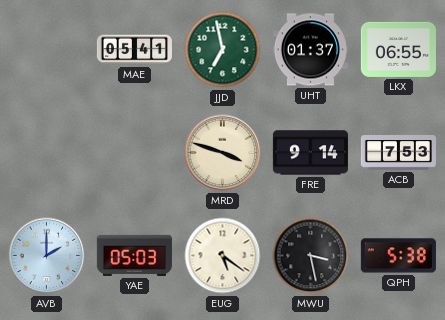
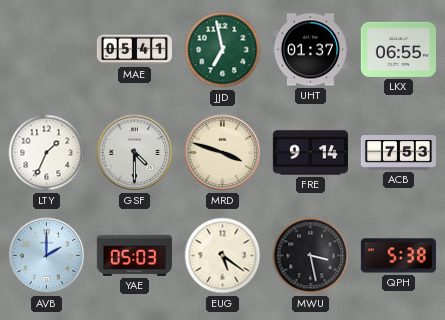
LTY: none -> 1:34 (47, 153)
GSF: none -> 4:30 (135, 153)
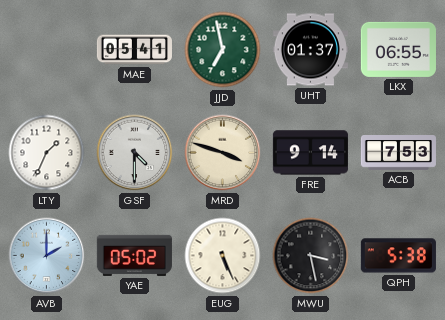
YAE: 05:03 -> 05:02 (134, 255)
EUG: 5:21 -> 5:26 (223, 256)
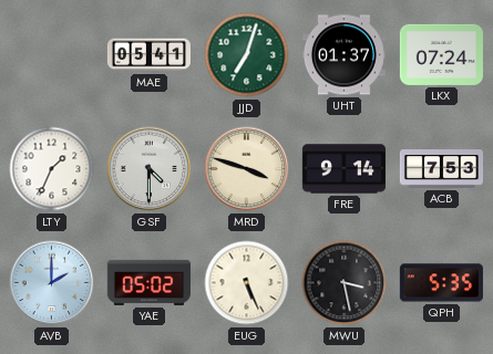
JJD: 6:58 -> 7:03 (247, 55)
LKX: 06:55 -> 07:24 (441, 54)
QPH: 5:38 -> 5:35 (441, 283)
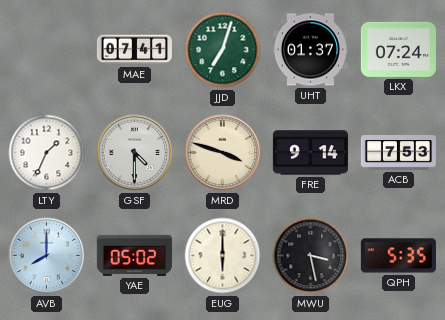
MAE: 05:41 -> 07:41 (134, 50)
AVB: 2:00 -> 8:00 (47, 256)
EUG: 5:26 -> 6:00 (223, 256)
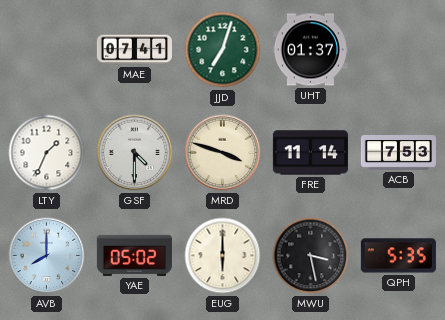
LKX: 07:24 -> none (398, 49)
FRE: 9:14 -> 11:14 (310, 153)
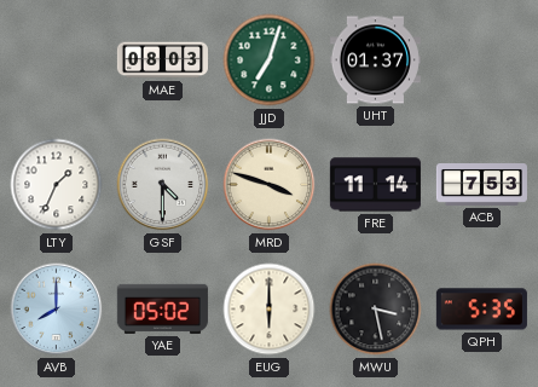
MAE: 07:41 -> 08:03 (162, 60)
